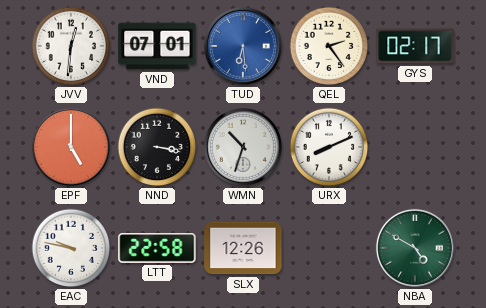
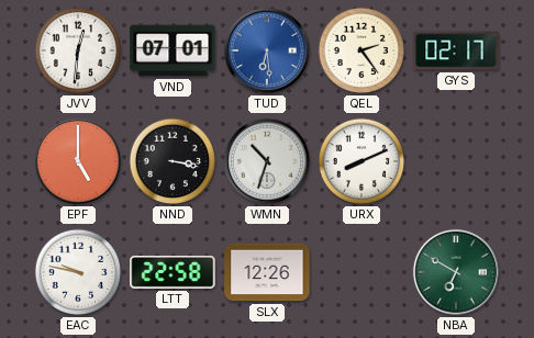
NBA: 4:50 -> 6:50 (456, 272)
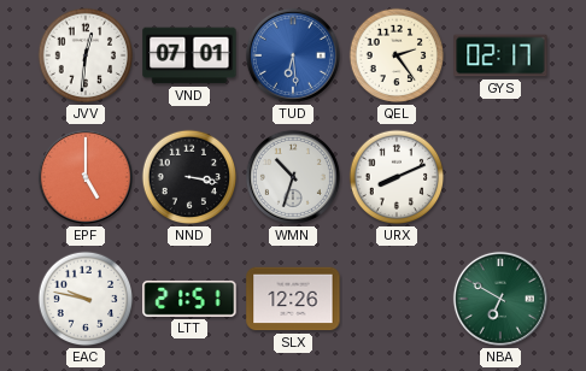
LTT: 22:58 -> 21:51 (189, 299)
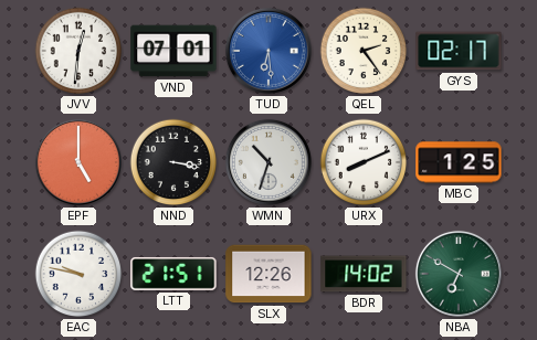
MBC: none -> 1:25 (459, 162)
BDR: none -> 14:02 (364, 274)
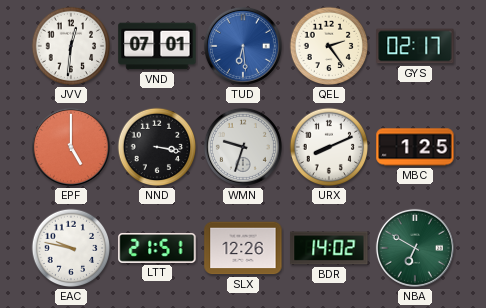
WMN: 10:33 -> 9:33 (243, 147)
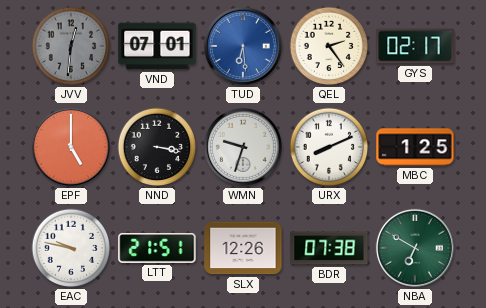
JVV dial: white -> grey (71, 46)
BDR: 14:02 -> 07:38 (329, 248)
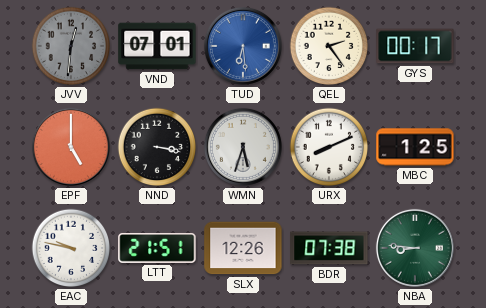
GYS: 02:17 -> 00:17 (415, 46)
WMN: 9:33 -> 5:33 (243, 147)
NBA: 6:50 -> 8:46 (415, 248)
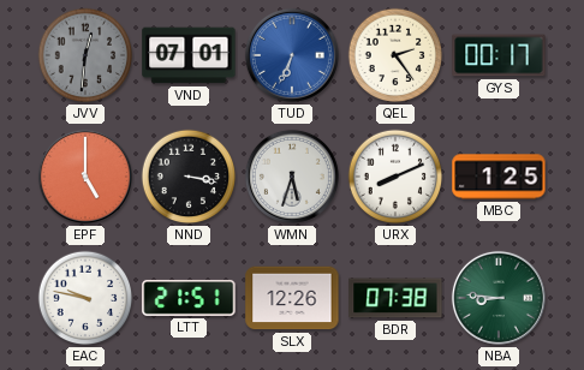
TUD: 6:29 -> 6:34 (292, 55)
